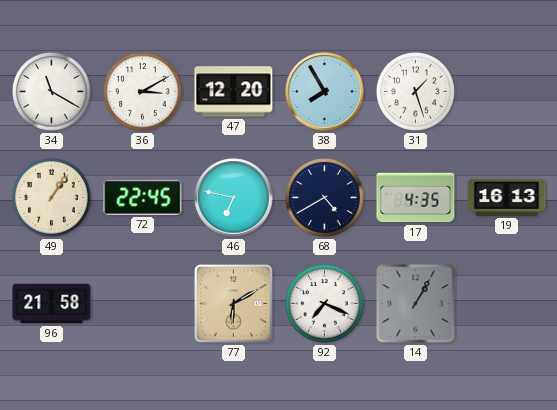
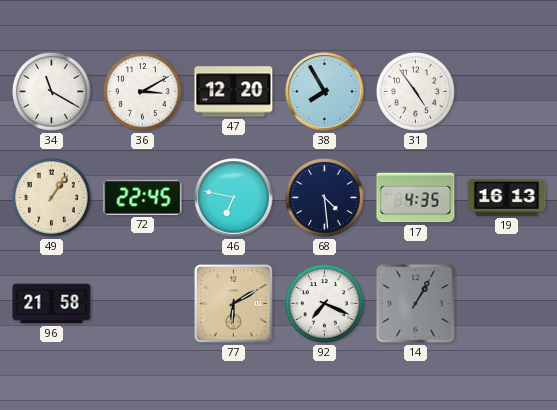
31: 1:27 -> 4:54 (416, 92)
68: 4:40 -> 4:29 (325, 198)
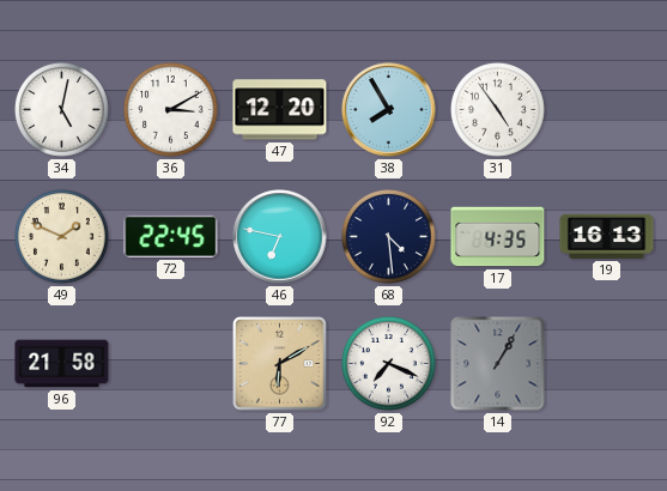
34: 11:20 -> 5:02 (62, 110)
49: 1:06 -> 1:49 (62, 237)
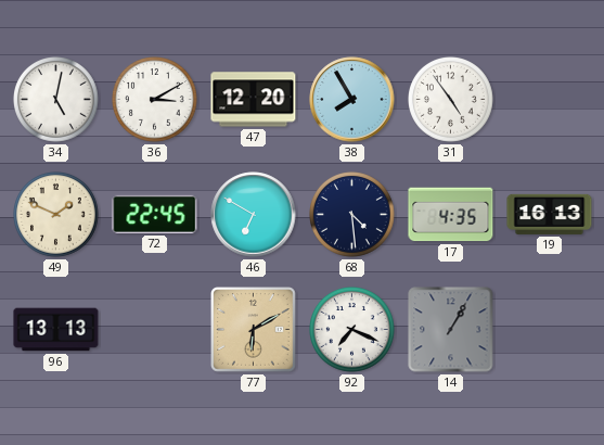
46: 6:47 -> 6:50 (254, 215)
96: 21:58 -> 13:13 (56, 330)
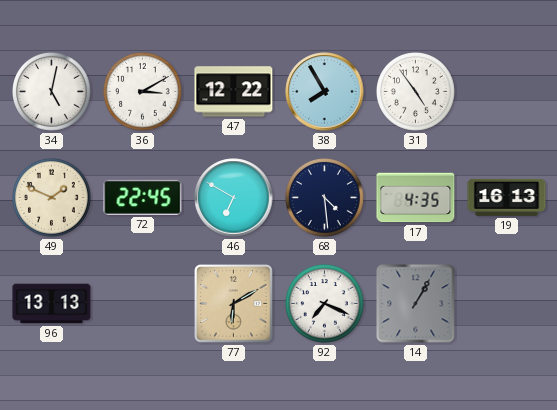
47: 12:20 -> 12:22 (234, 92)
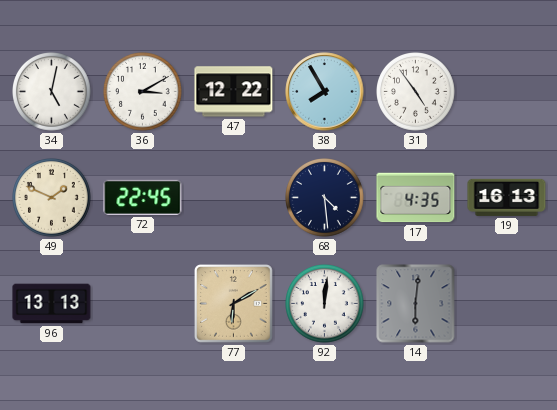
46: 6:50 -> none (234, 198)
92: 7:19 -> 12:01 (325, 304)
14: 1:05 -> 6:01 (416, 304)
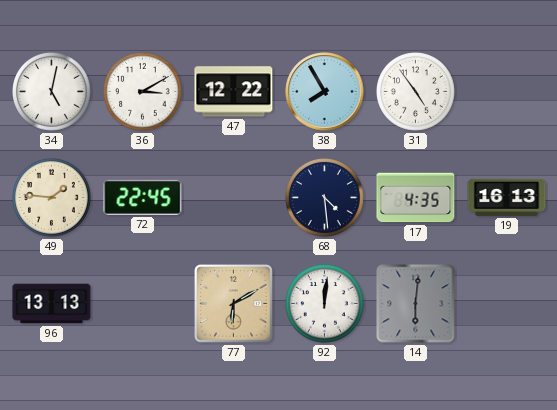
49: 1:49 -> 1:46 (52, 198)
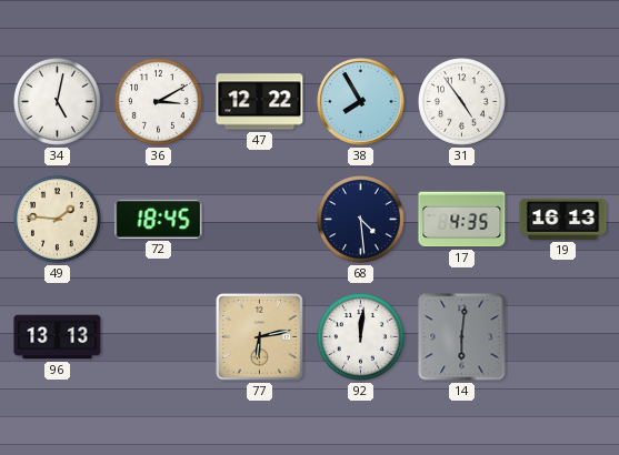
72: 22:45 -> 18:45 (159, 219)
77: 6:10 -> 6:13 (260, 337)
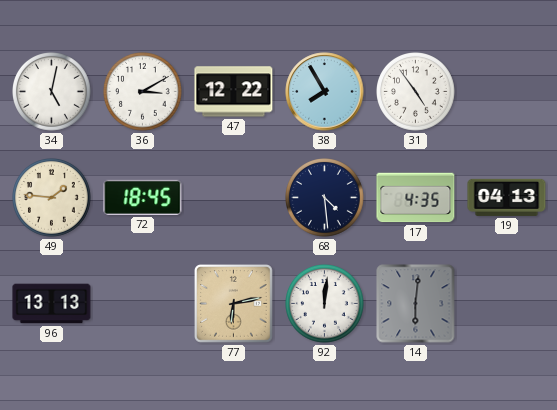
19: 16:13 -> 04:13 (507, 197)
